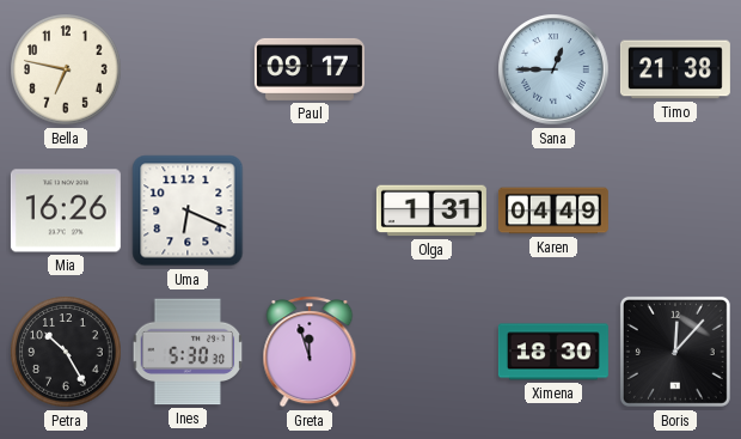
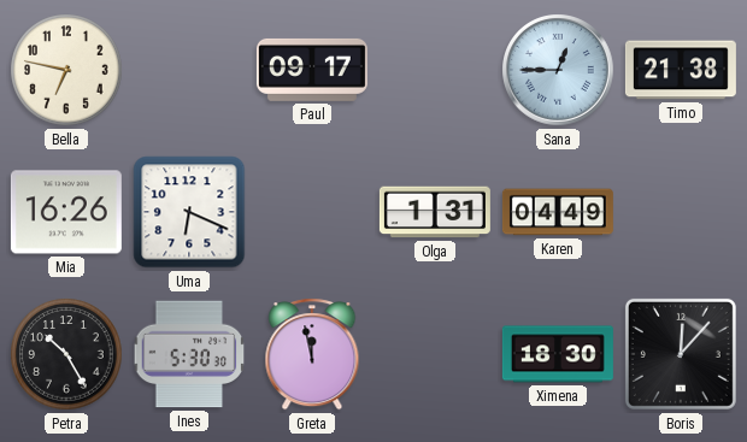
Greta: 11:57 -> 11:58 (312, 354)
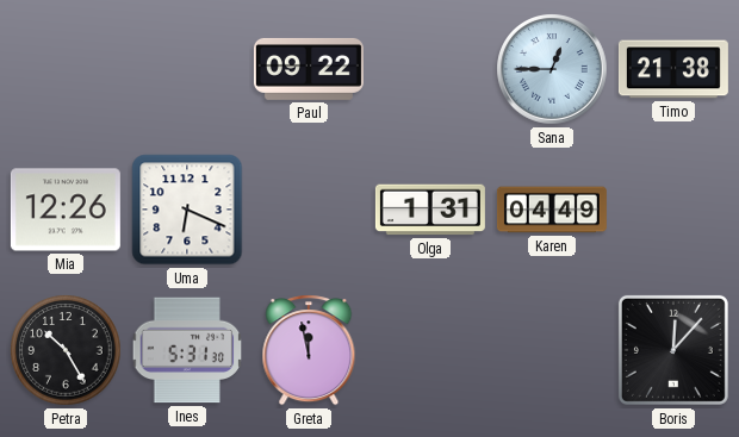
Bella: 6:47 -> none (66, 70)
Paul: 09:17 -> 09:22 (309, 69)
Mia: 16:26 -> 12:26 (66, 210)
Ines: 5:30 -> 5:31 (187, 350)
Ximena: 18:30 -> none (558, 354)
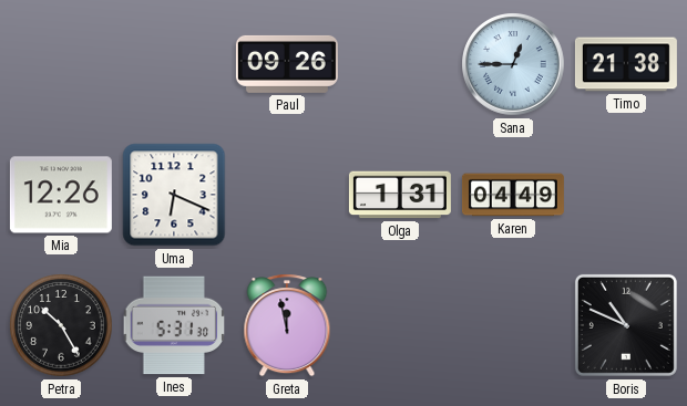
Paul: 09:22 -> 09:26 (287, 64)
Boris: 12:07 -> 10:49 (626, 325)
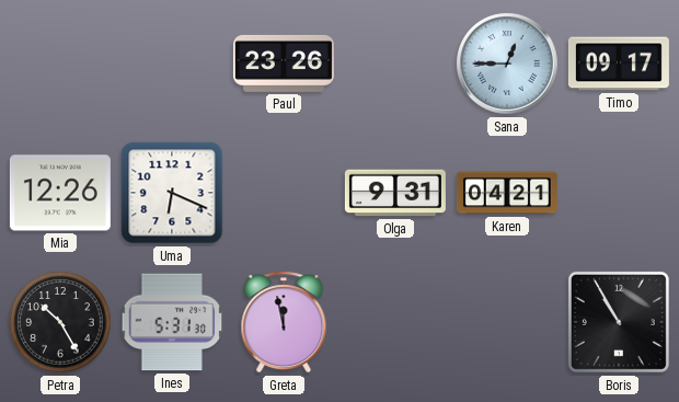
Paul: 09:26 -> 23:26 (284, 64)
Timo: 21:38 -> 09:17 (619, 64)
Olga: 1:31 -> 9:31 (395, 193)
Karen: 04:49 -> 04:21 (507, 193)
Boris: 10:49 -> 10:55 (619, 322)
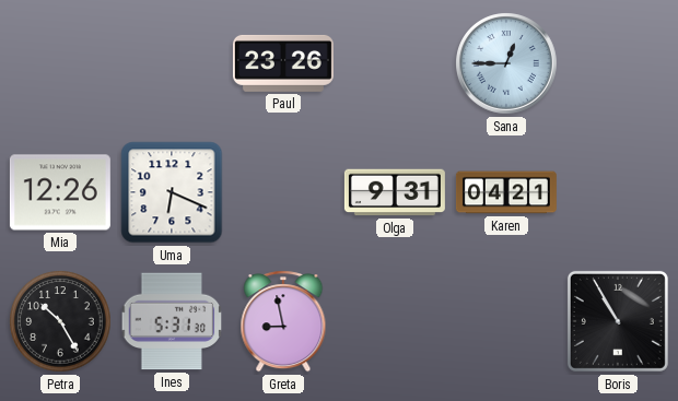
Timo: 09:17 -> none (619, 64)
Greta: 11:58 -> 8:58 (283, 321)
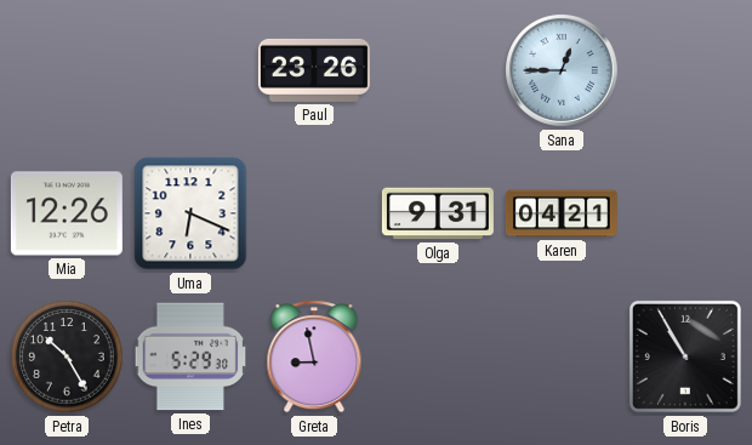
Ines: 5:31 -> 5:29 (190, 356)
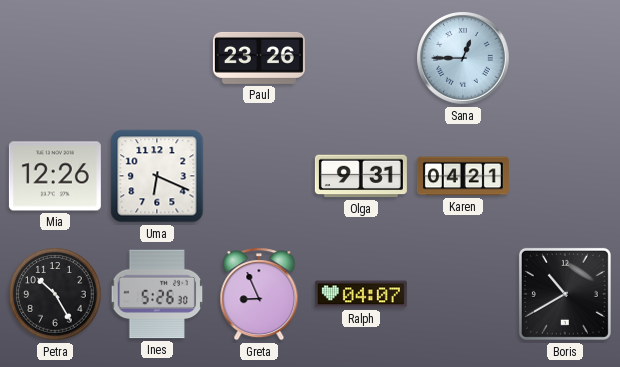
Ines: 5:29 -> 5:26 (157, 294)
Greta: 8:58 -> 8:56 (259, 294)
Ralph: none -> 04:07 (361, 294)
Boris: 10:55 -> 10:40 (565, 294)
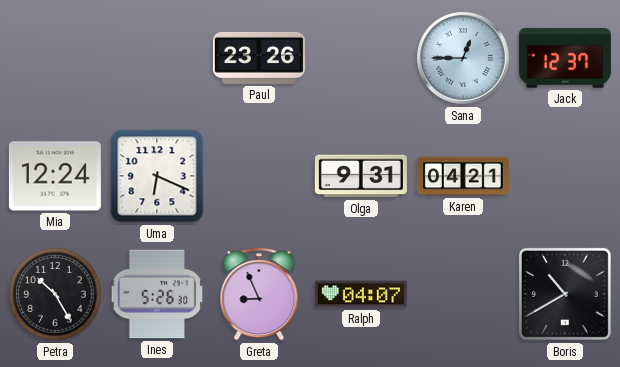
Jack: none -> 12:37 (565, 59)
Mia: 12:26 -> 12:24 (55, 176)
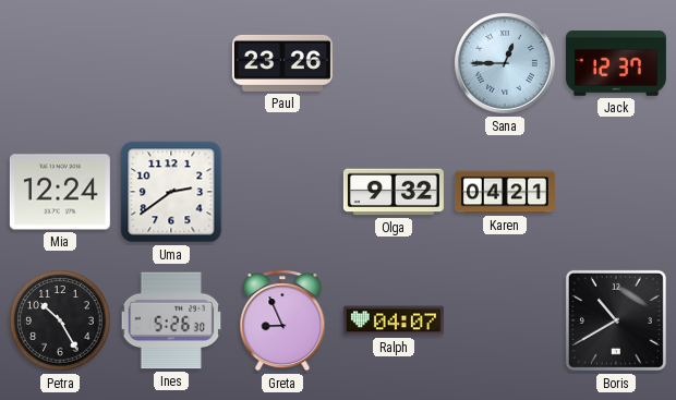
Uma: 6:19 -> 2:39 (171, 192)
Olga: 9:31 -> 9:32 (394, 192)
